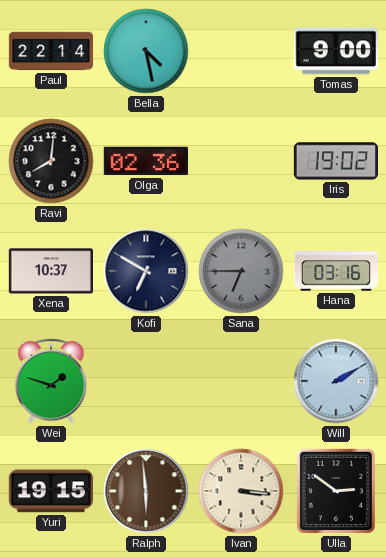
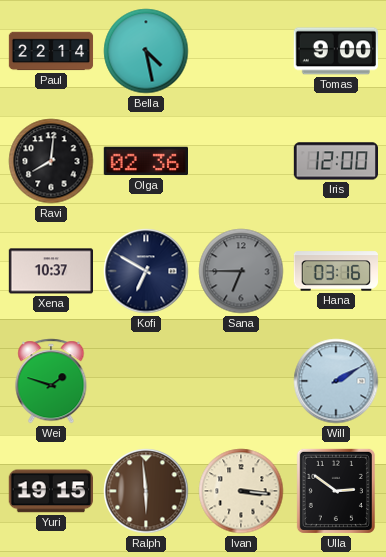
Iris: 19:02 -> 12:00 (335, 161)
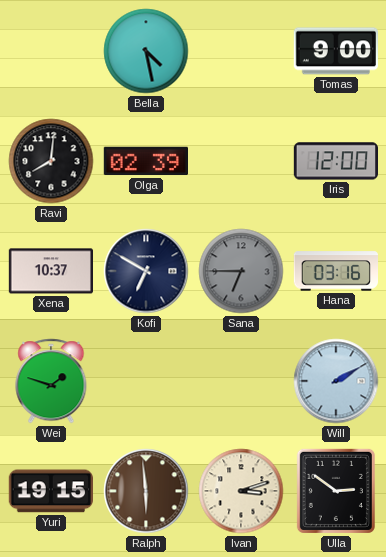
Paul: 22:14 -> none (51, 51)
Olga: 02:36 -> 02:39 (145, 161)
Ivan: 3:16 -> 3:12 (241, 491)
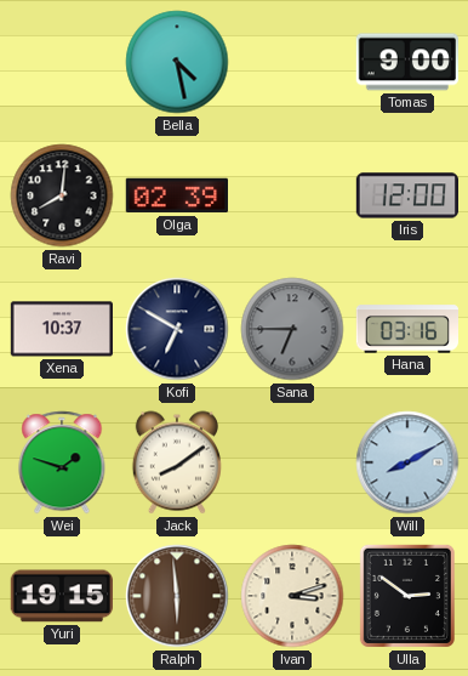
Jack: none -> 8:09 (177, 462)
Will: 2:10 -> 8:10 (407, 462)
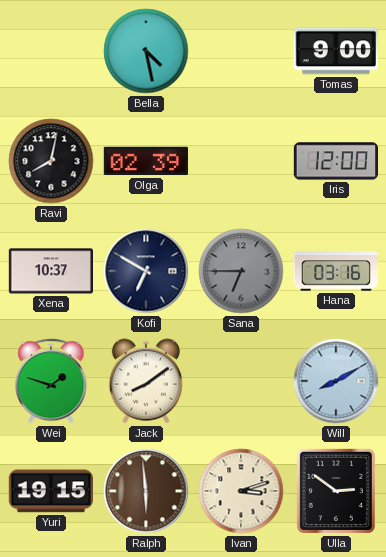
Ravi: 8:01 -> 8:02 (51, 161)
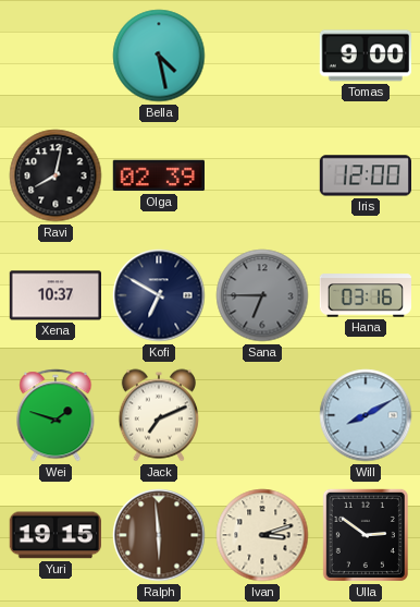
Jack: 8:09 -> 7:11 (159, 415)
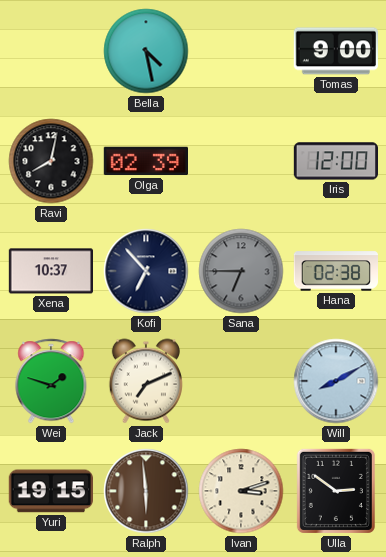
Kofi: 6:50 -> 6:53 (146, 271)
Hana: 03:16 -> 02:38 (335, 271)
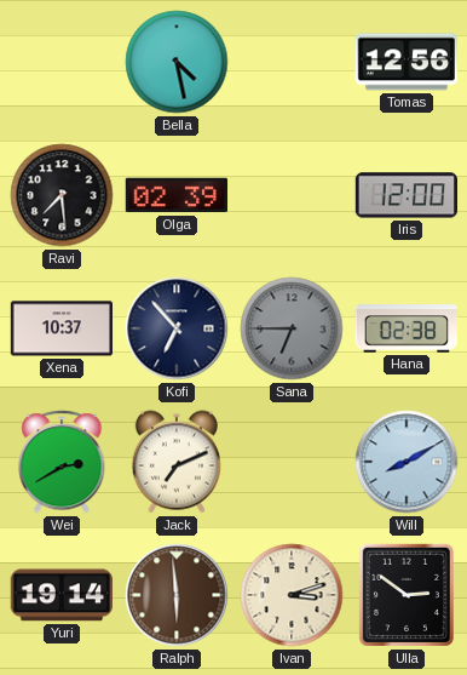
Tomas: 9:00 -> 12:56 (407, 62)
Ravi: 8:02 -> 7:29 (62, 195)
Wei: 1:48 -> 2:40 (62, 462)
Yuri: 19:15 -> 19:14 (62, 595)
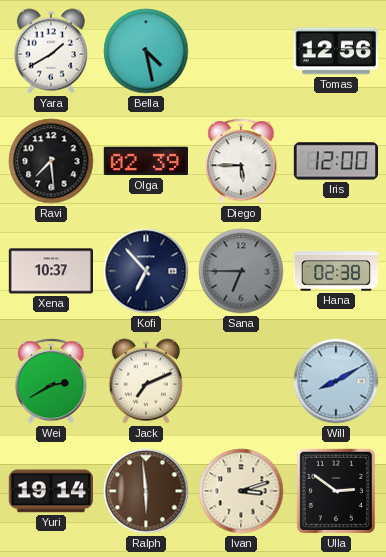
Yara: none -> 1:40 (51, 51)
Diego: none -> 5:45 (241, 161)
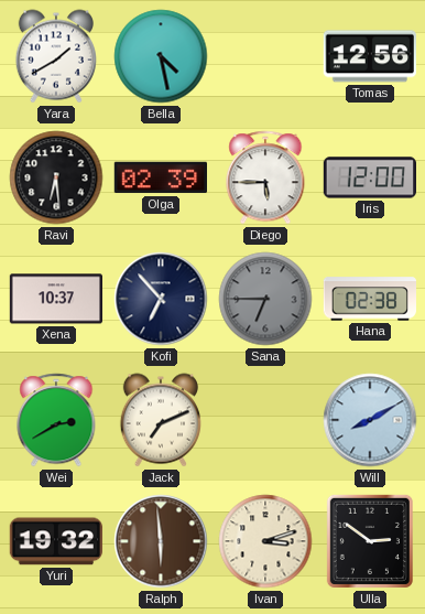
Ravi: 7:29 -> 6:29 (56, 177)
Yuri: 19:14 -> 19:32 (56, 541)
